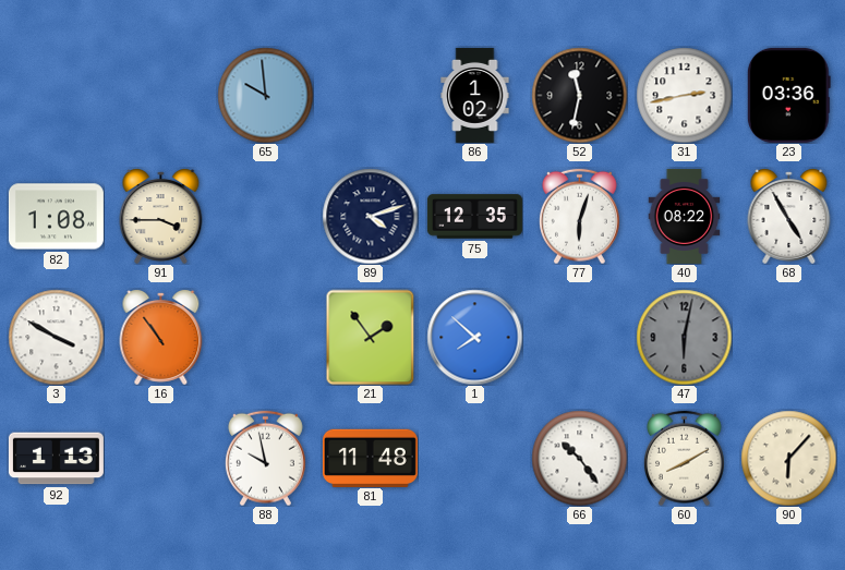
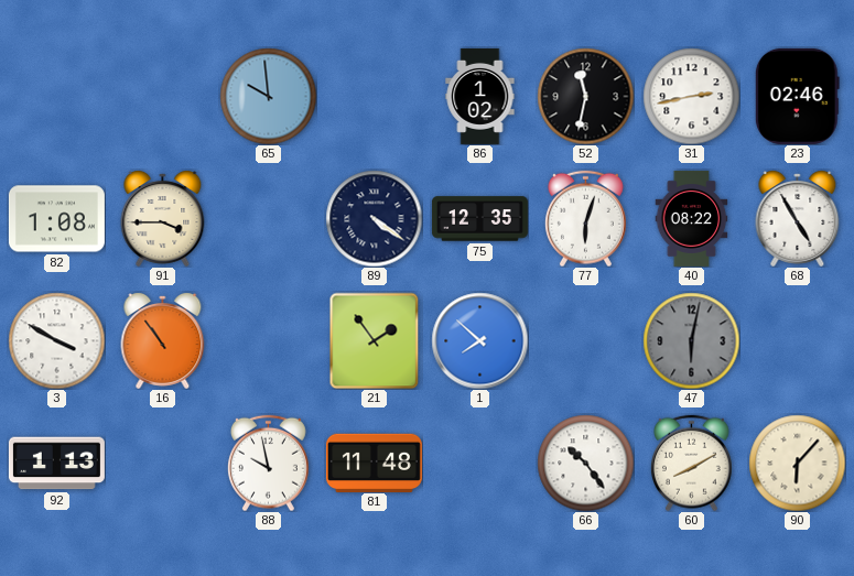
23: 03:36 -> 02:46 (797, 96)
89: 4:12 -> 4:21 (374, 218)
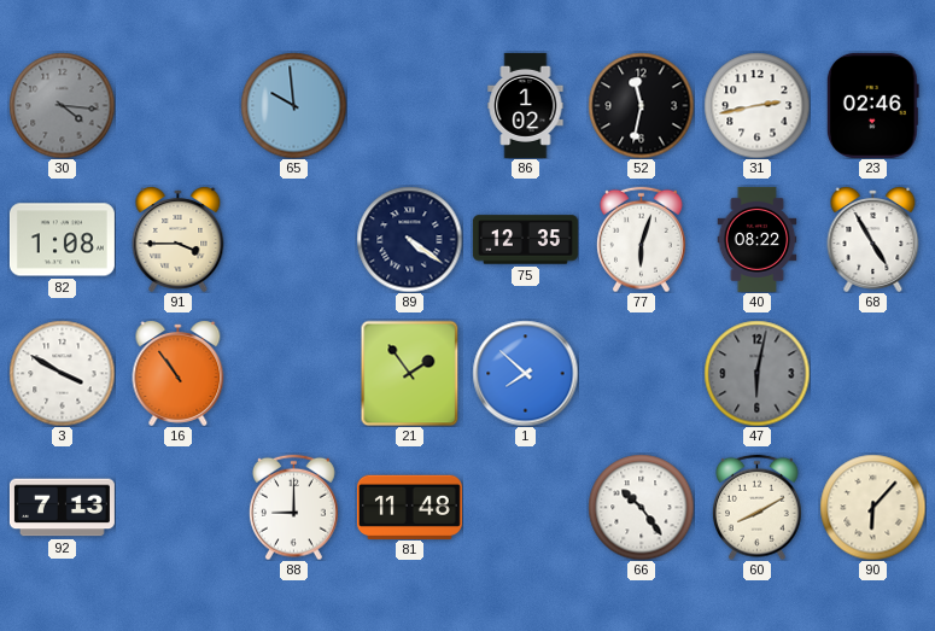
30: none -> 4:16 (62, 105)
92: 1:13 -> 7:13 (62, 508)
88: 9:58 -> 9:00 (293, 507)
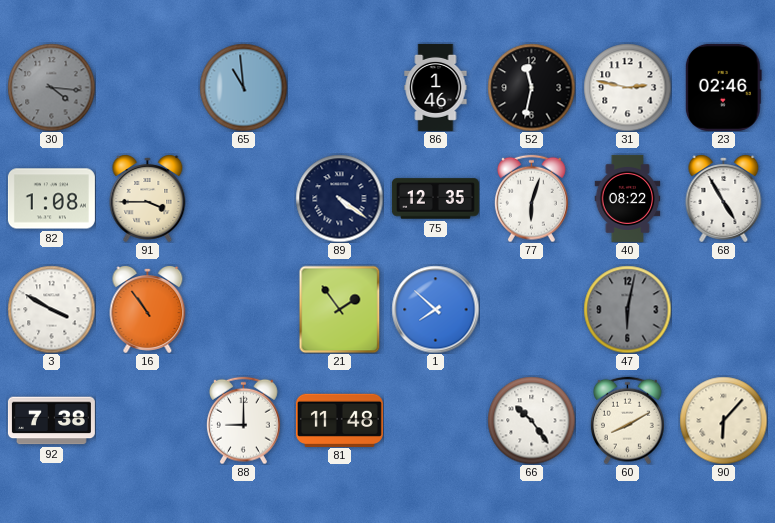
65: 9:59 -> 10:59 (243, 87)
86: 1:02 -> 1:46 (436, 87)
31: 2:43 -> 2:47 (627, 87)
92: 7:13 -> 7:38 (51, 421)
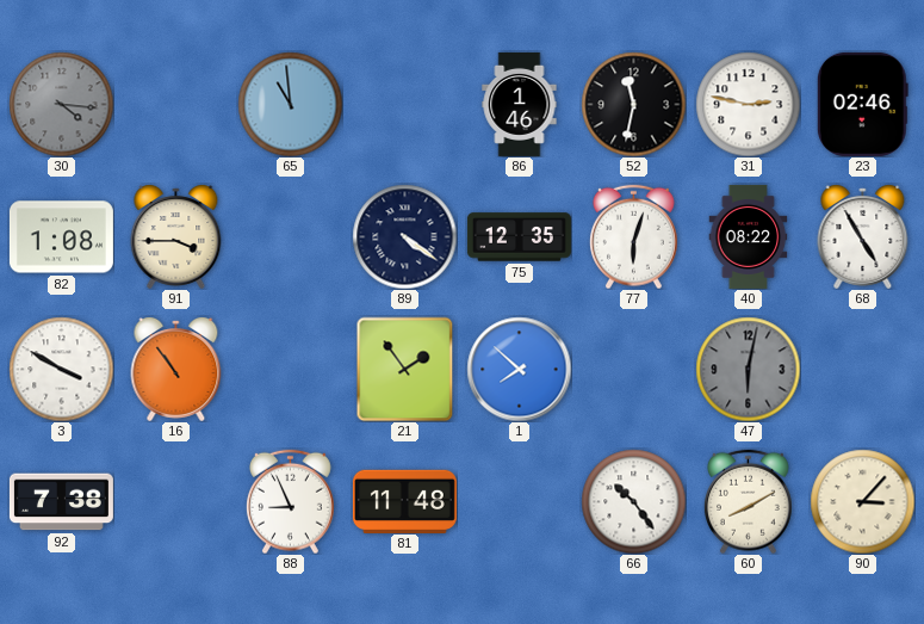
88: 9:00 -> 8:56 (290, 501)
90: 6:07 -> 3:07 (862, 501)
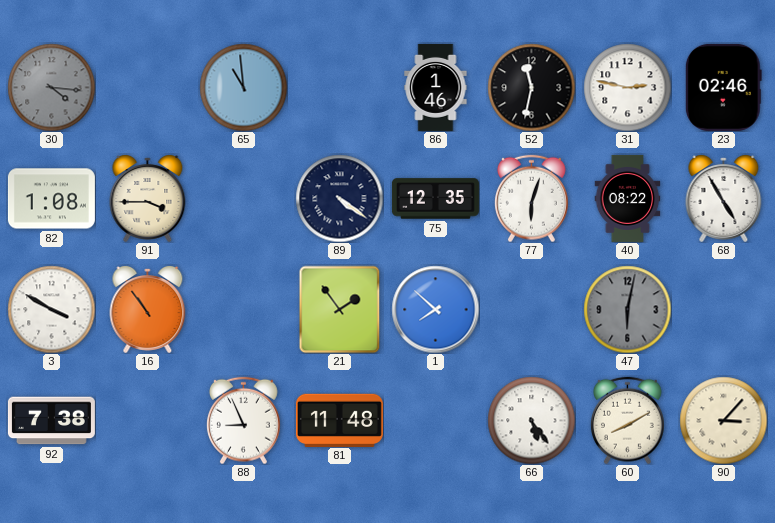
66: 10:24 -> 5:24 (531, 420)
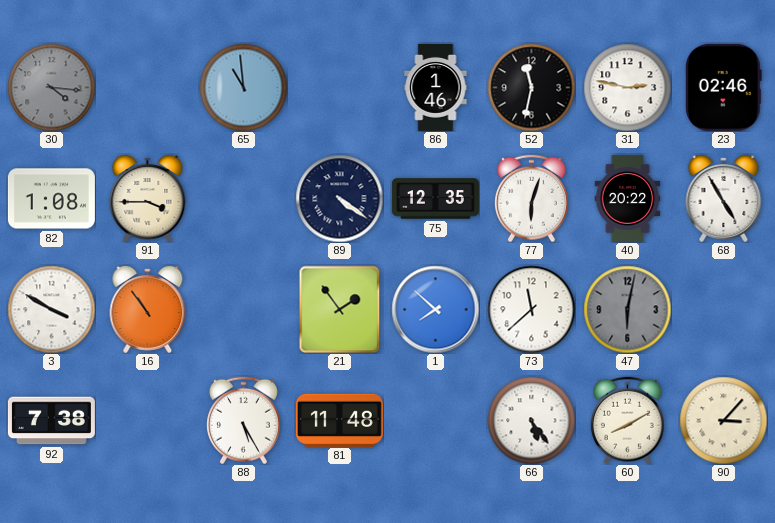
40: 08:22 -> 20:22 (628, 198)
73: none -> 11:38 (531, 309)
88: 8:56 -> 5:25 (243, 420)
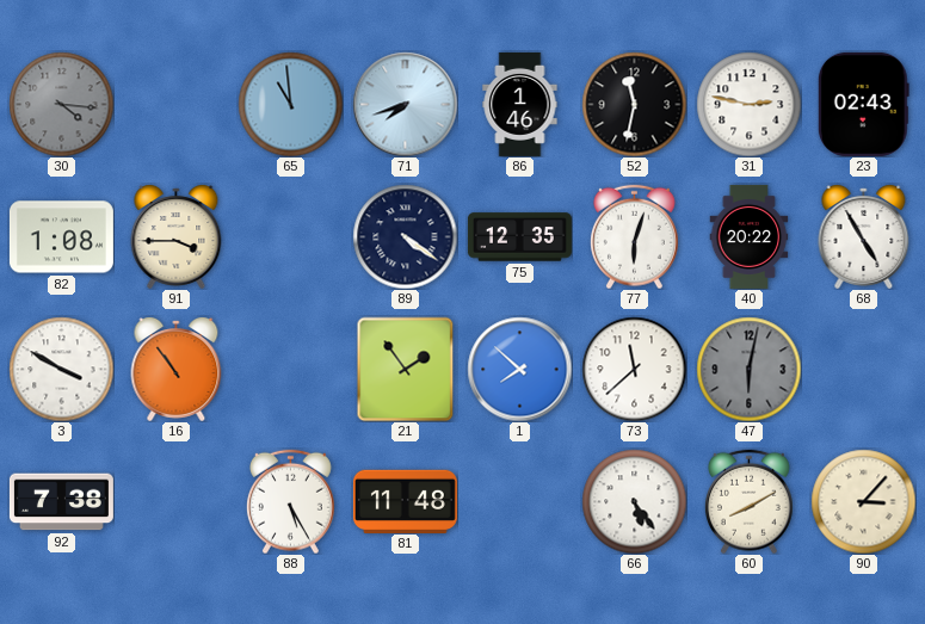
71: none -> 7:42 (405, 104)
23: 02:46 -> 02:43 (863, 104)
